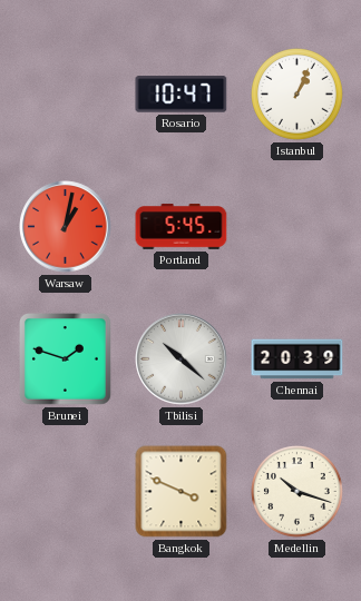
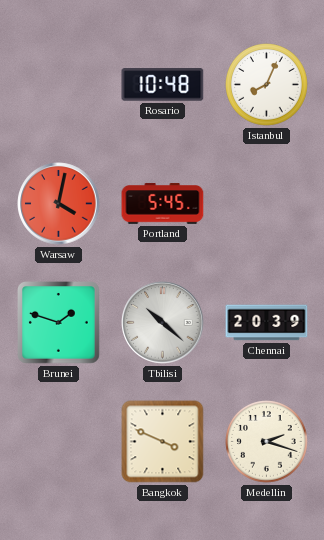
Rosario: 10:47 -> 10:48 (163, 85)
Istanbul: 1:04 -> 8:04 (267, 85)
Warsaw: 1:02 -> 4:02 (59, 204)
Medellin: 10:18 -> 2:18 (267, 442)
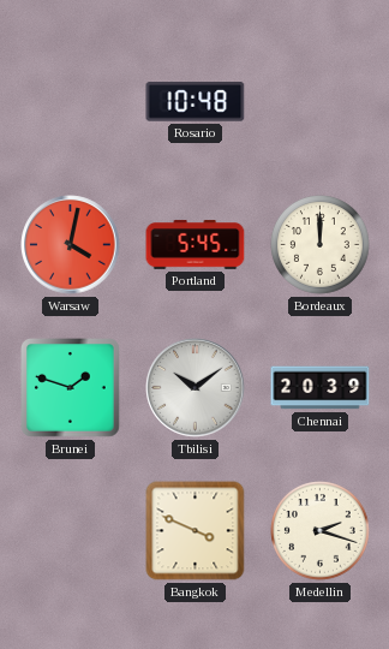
Istanbul: 8:04 -> none (267, 85)
Bordeaux: none -> 12:00 (321, 245)
Tbilisi: 10:22 -> 10:09 (196, 388)
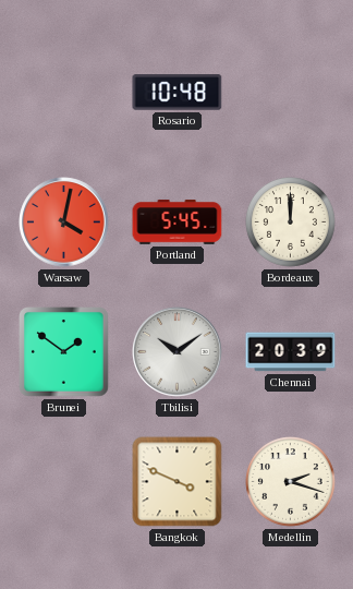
Brunei: 1:48 -> 1:51 (64, 352)
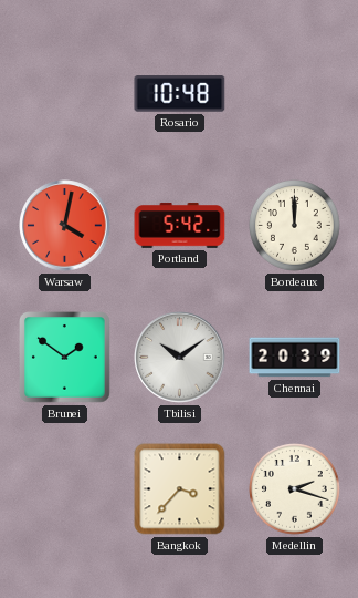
Portland: 5:45 -> 5:42 (180, 226)
Bangkok: 3:49 -> 3:37 (180, 489)
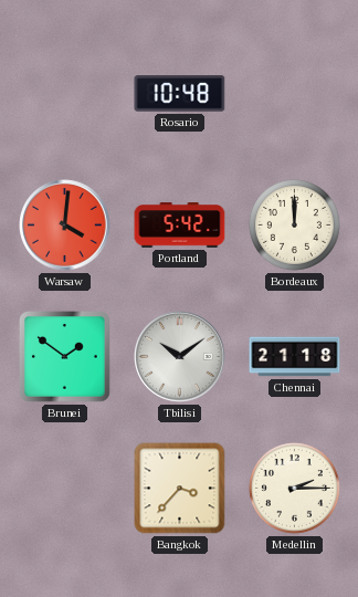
Warsaw: 4:02 -> 4:01 (65, 226)
Chennai: 20:39 -> 21:18 (295, 357)
Medellin: 2:18 -> 2:15 (295, 489)
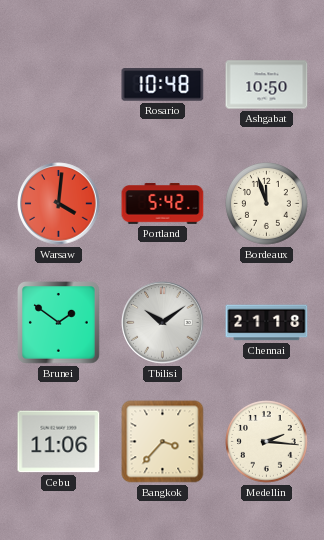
Ashgabat: none -> 10:50 (267, 85)
Bordeaux: 12:00 -> 11:57 (267, 204)
Cebu: none -> 11:06 (59, 442)
Medellin: 2:15 -> 2:16 (267, 442)
